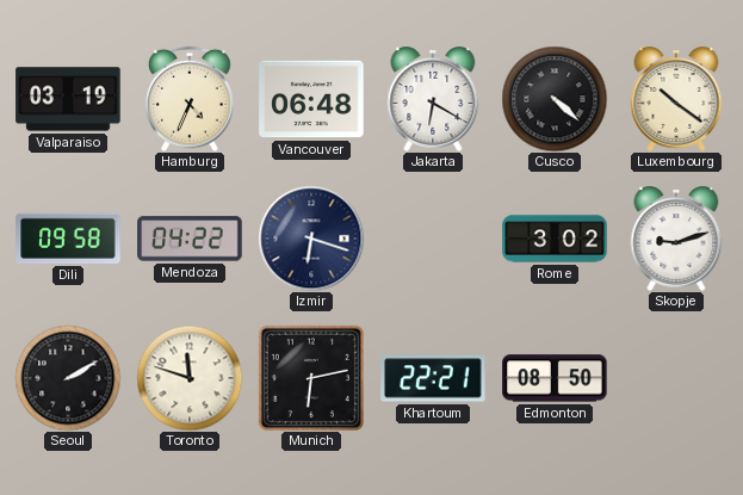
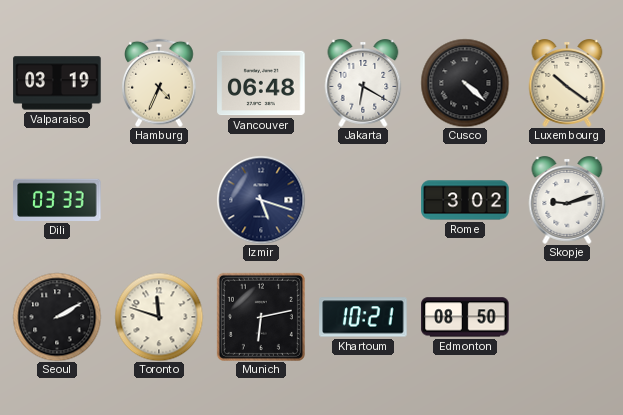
Dili: 09:58 -> 03:33 (57, 200)
Mendoza: 04:22 -> none (190, 239)
Izmir: 6:18 -> 5:18 (261, 200)
Khartoum: 22:21 -> 10:21 (363, 317)
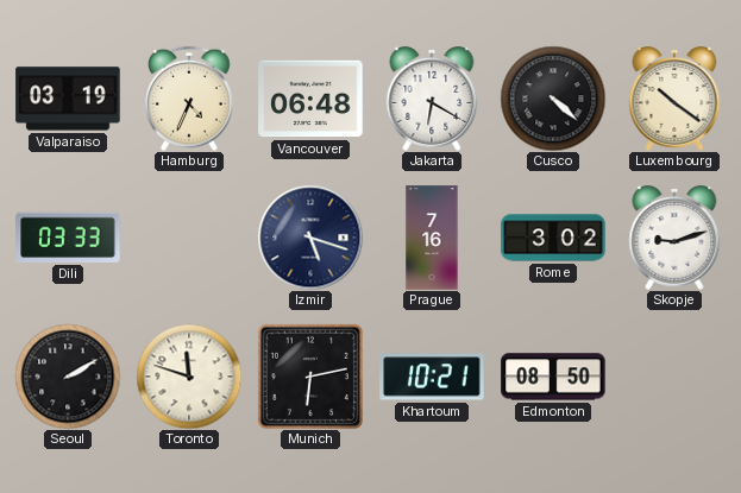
Prague: none -> 7:16 (432, 238)
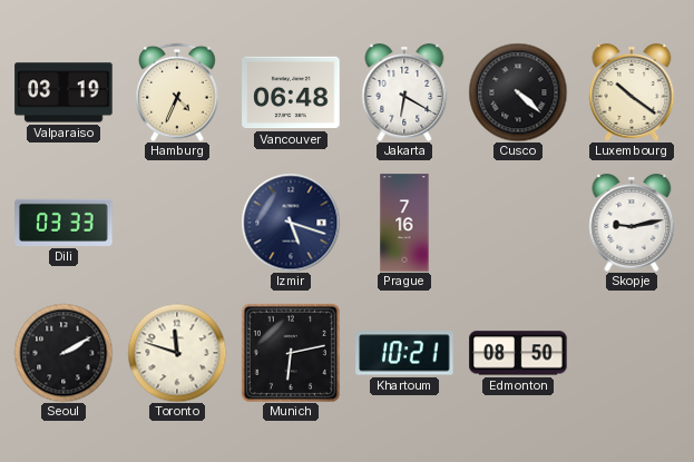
Rome: 3:02 -> none (553, 238)
Skopje: 9:12 -> 9:13 (632, 224)
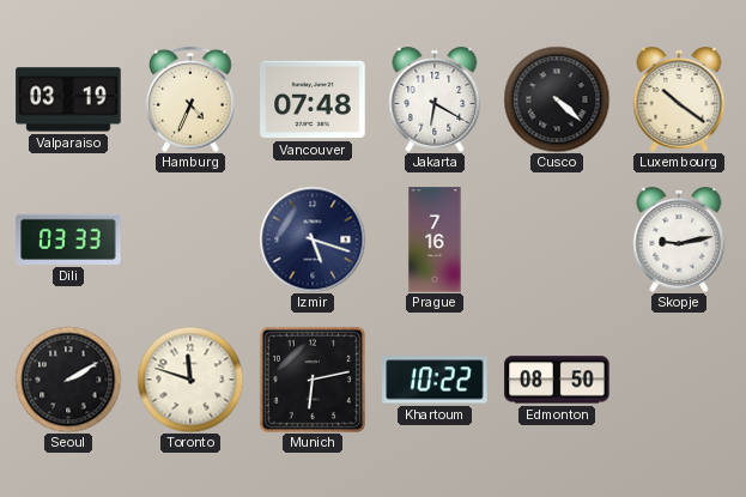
Vancouver: 06:48 -> 07:48 (313, 99)
Khartoum: 10:21 -> 10:22 (435, 380)
